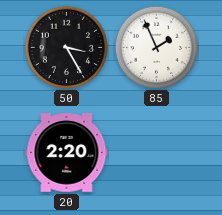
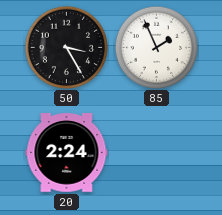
20: 2:20 -> 2:24 (67, 153)
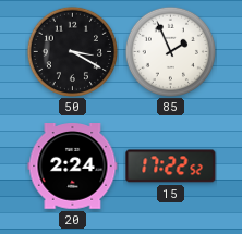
50: 3:25 -> 3:20 (72, 51)
15: none -> 17:22 (171, 167)
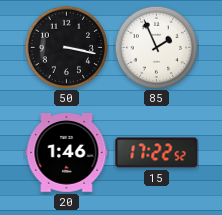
50: 3:20 -> 3:17 (66, 47)
20: 2:24 -> 1:46 (67, 153)
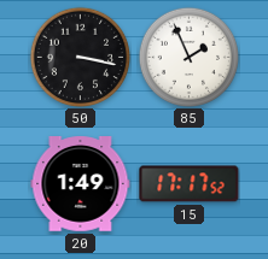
20: 1:46 -> 1:49 (81, 184)
15: 17:22 -> 17:17 (190, 184)
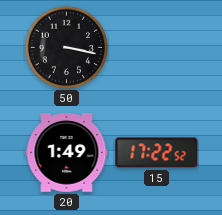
85: 1:56 -> none (188, 57)
15: 17:17 -> 17:22 (157, 153)
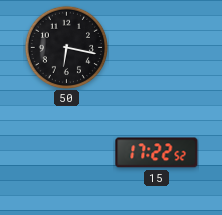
50: 3:17 -> 6:17 (66, 47)
20: 1:49 -> none (67, 153)
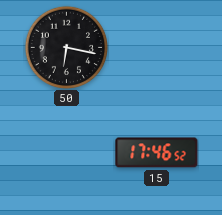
15: 17:22 -> 17:46 (157, 153)
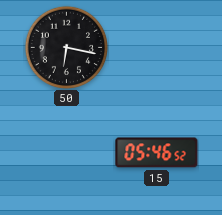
15: 17:46 -> 05:46 (157, 153)
